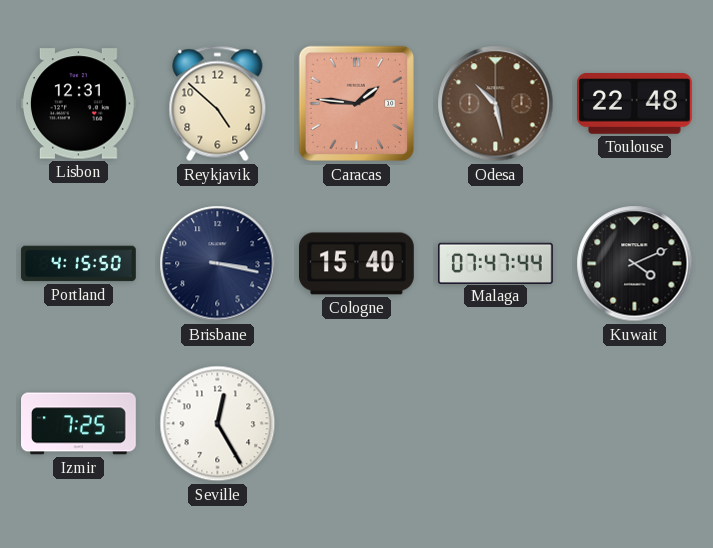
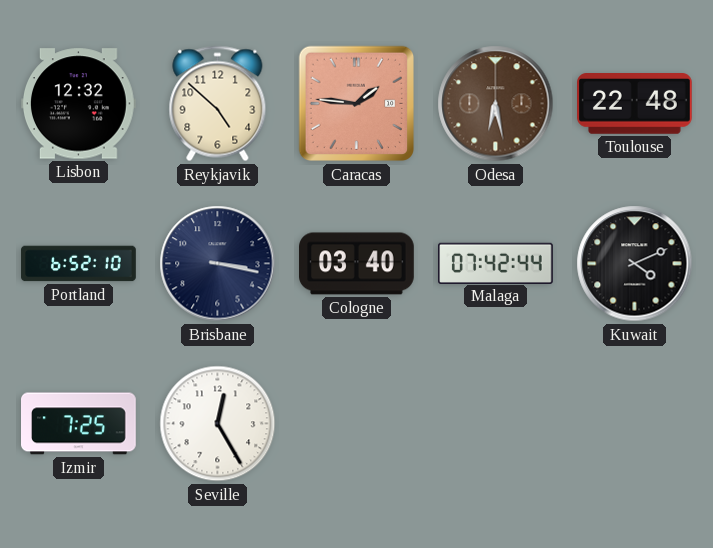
Lisbon: 12:31 -> 12:32 (79, 104)
Odesa: 10:28 -> 6:28 (496, 104)
Portland: 4:15 -> 6:52 (79, 264)
Cologne: 15:40 -> 03:40 (357, 264)
Malaga: 07:47 -> 07:42 (496, 263)
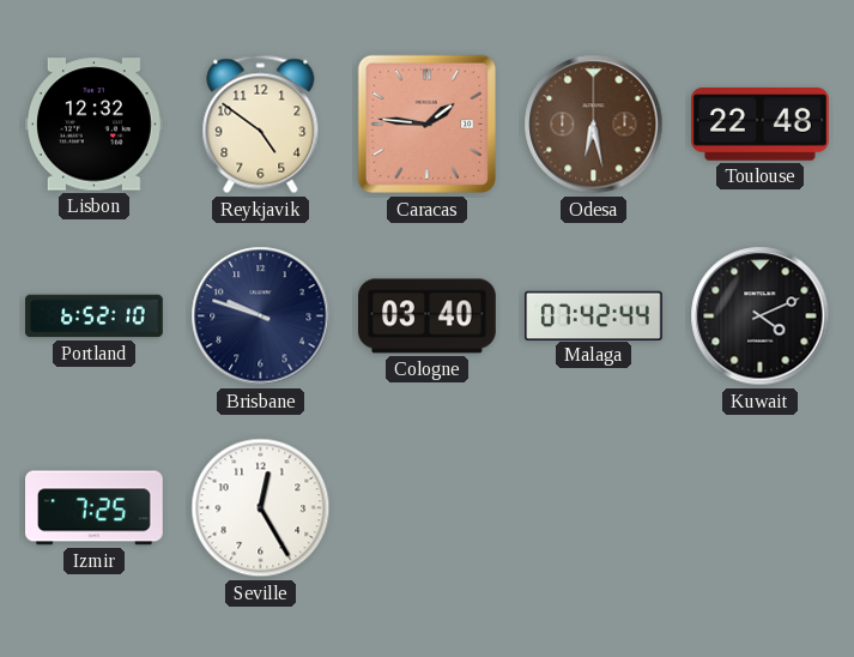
Reykjavik: 4:52 -> 4:51 (261, 125)
Brisbane: 3:17 -> 9:48 (261, 317)
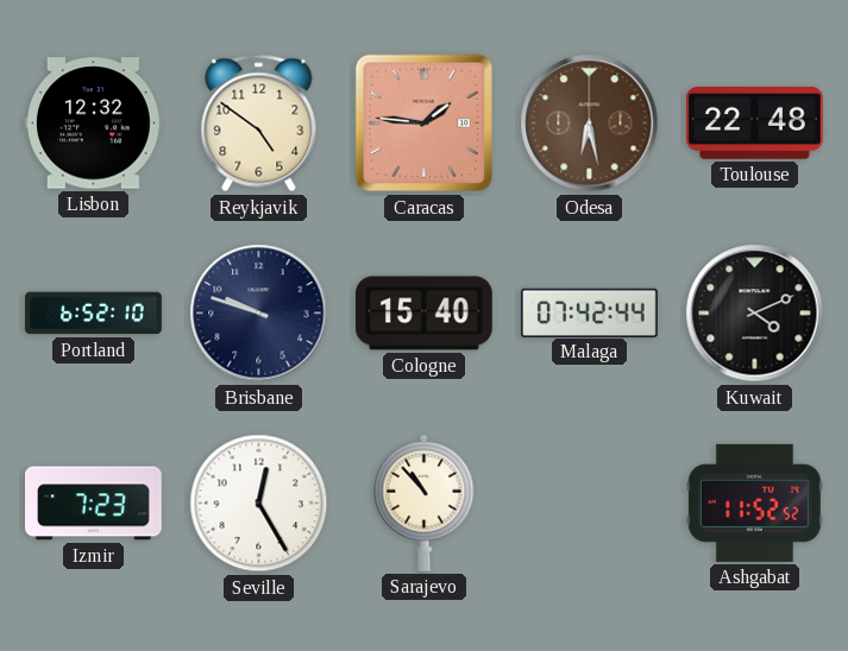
Cologne: 03:40 -> 15:40 (425, 314)
Izmir: 7:25 -> 7:23 (94, 504)
Sarajevo: none -> 10:53 (425, 503)
Ashgabat: none -> 11:52 (755, 503)
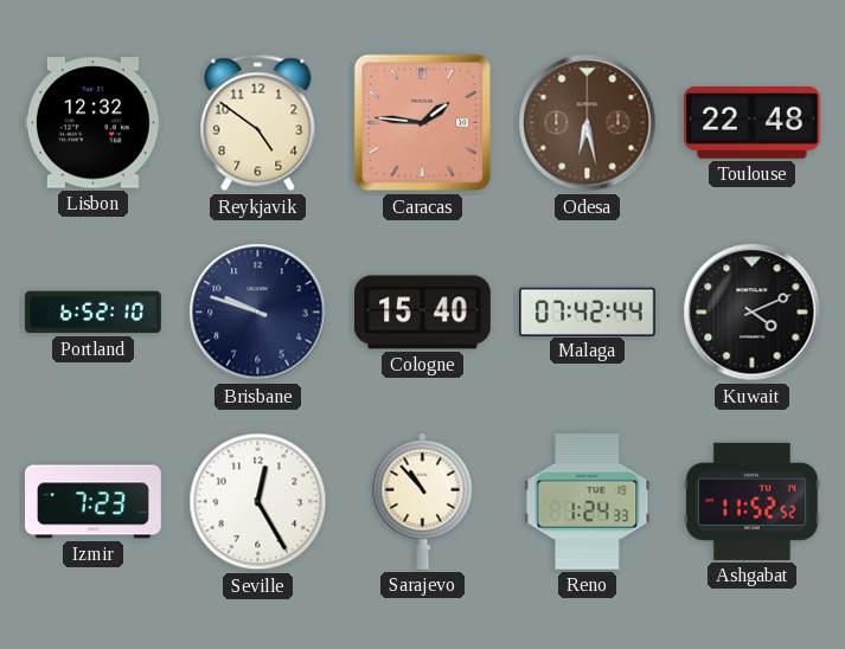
Reno: none -> 1:24 (588, 502)
